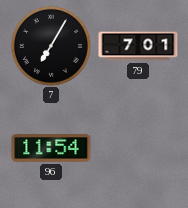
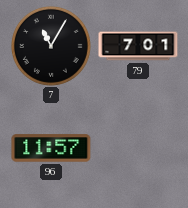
7: 7:05 -> 11:05 (51, 46)
96: 11:54 -> 11:57 (51, 148)
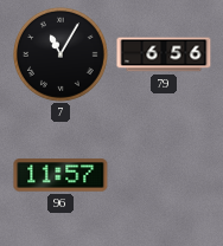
79: 7:01 -> 6:56 (164, 54)
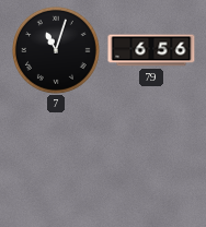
7: 11:05 -> 11:03 (56, 50)
96: 11:57 -> none (60, 175)
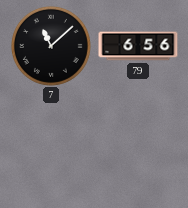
7: 11:03 -> 11:08 (51, 46)
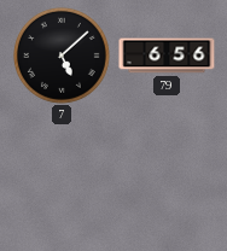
7: 11:08 -> 5:08 (62, 56)
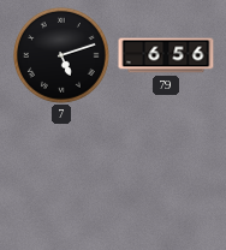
7: 5:08 -> 5:12 (61, 55)
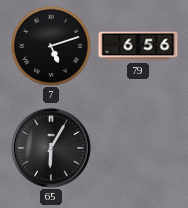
65: none -> 6:05 (51, 148)
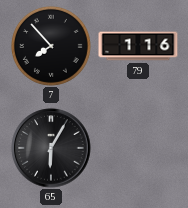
7: 5:12 -> 7:53 (51, 46)
79: 6:56 -> 1:16 (138, 46)
